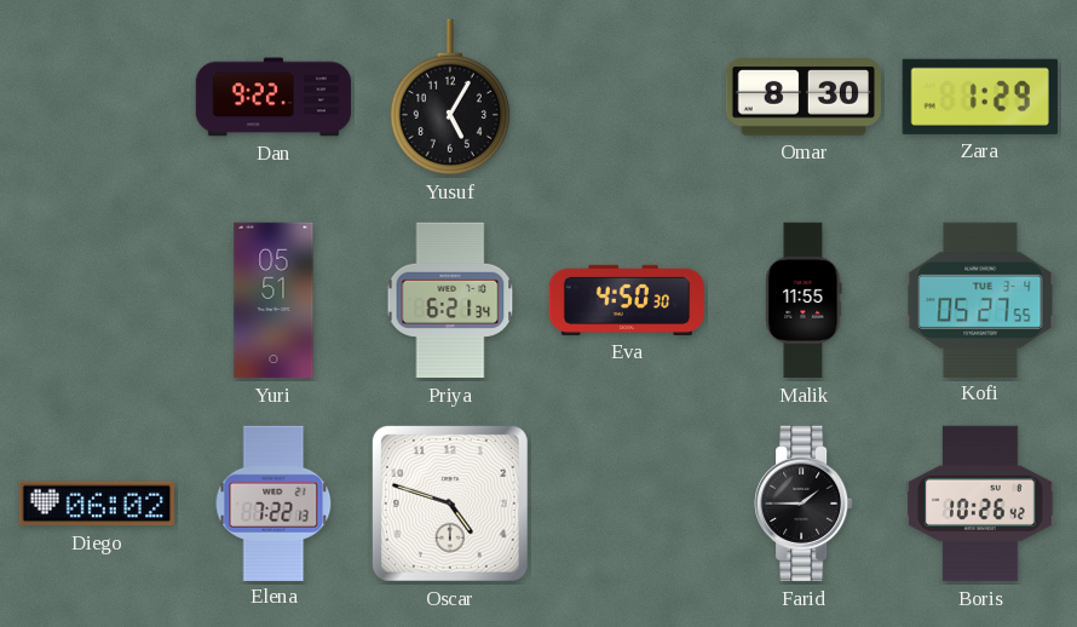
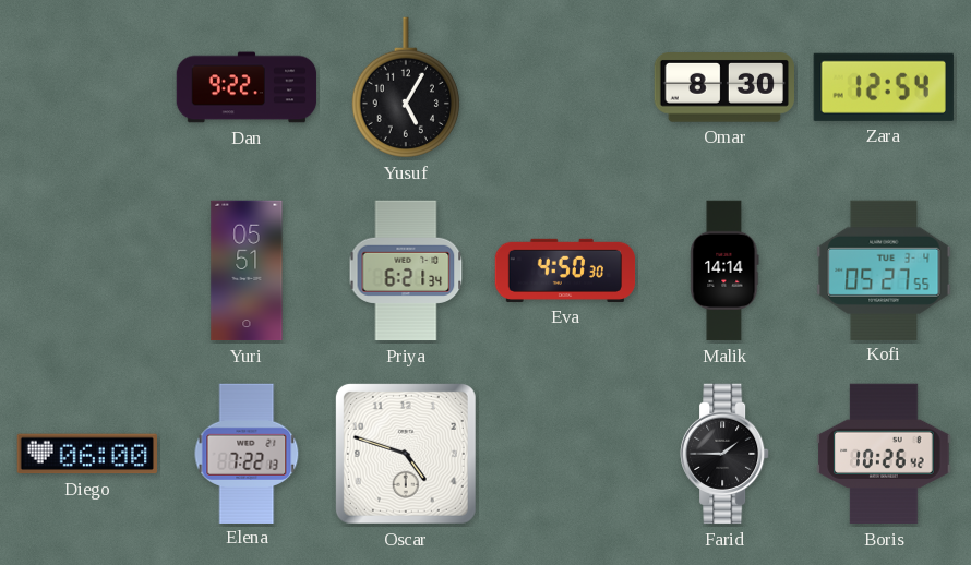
Zara: 1:29 -> 12:54 (884, 87)
Malik: 11:55 -> 14:14 (724, 271)
Diego: 06:02 -> 06:00 (86, 454)
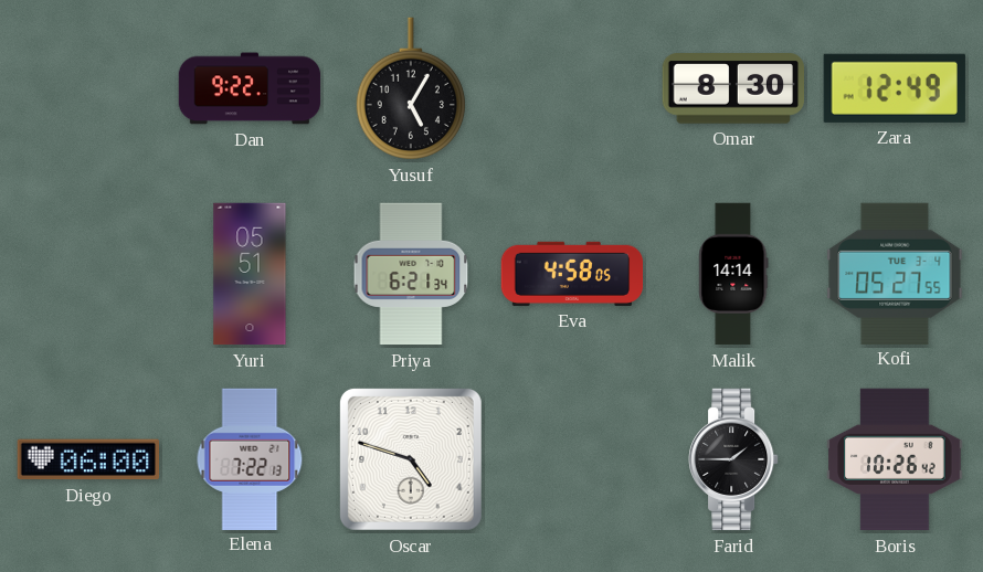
Zara: 12:54 -> 12:49 (895, 88)
Eva: 4:50 -> 4:58 (572, 274)
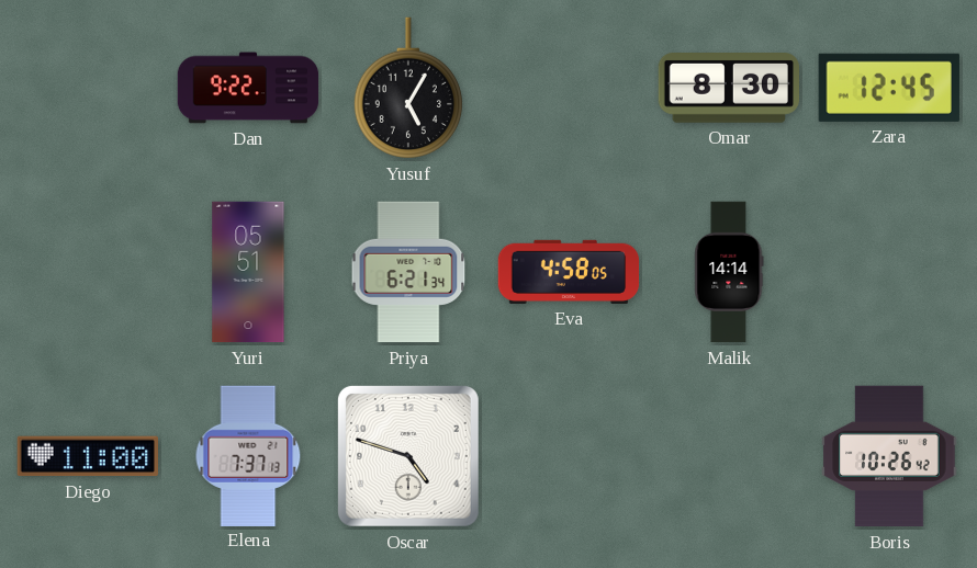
Zara: 12:49 -> 12:45 (889, 88)
Kofi: 05:27 -> none (895, 273)
Diego: 06:00 -> 11:00 (87, 456)
Elena: 7:22 -> 7:37 (248, 455)
Farid: 1:45 -> none (733, 459)
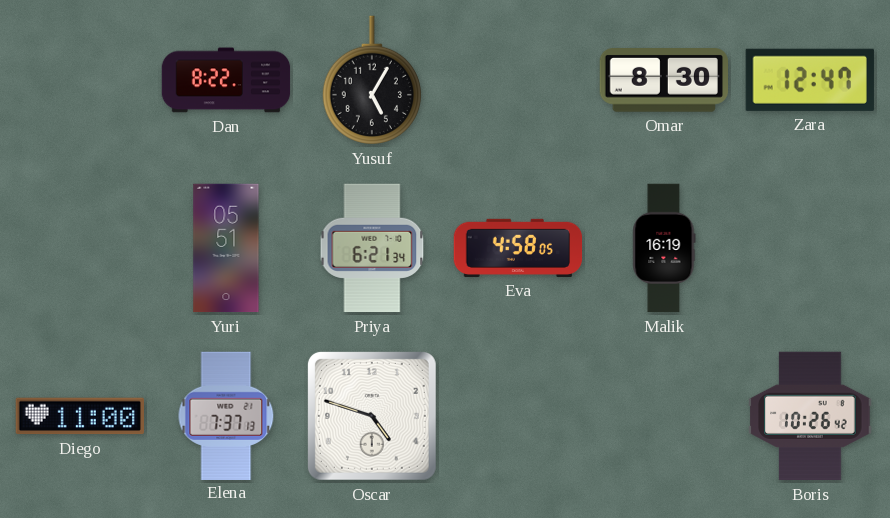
Dan: 9:22 -> 8:22 (226, 80)
Zara: 12:45 -> 12:47 (810, 80)
Malik: 14:14 -> 16:19 (664, 248)
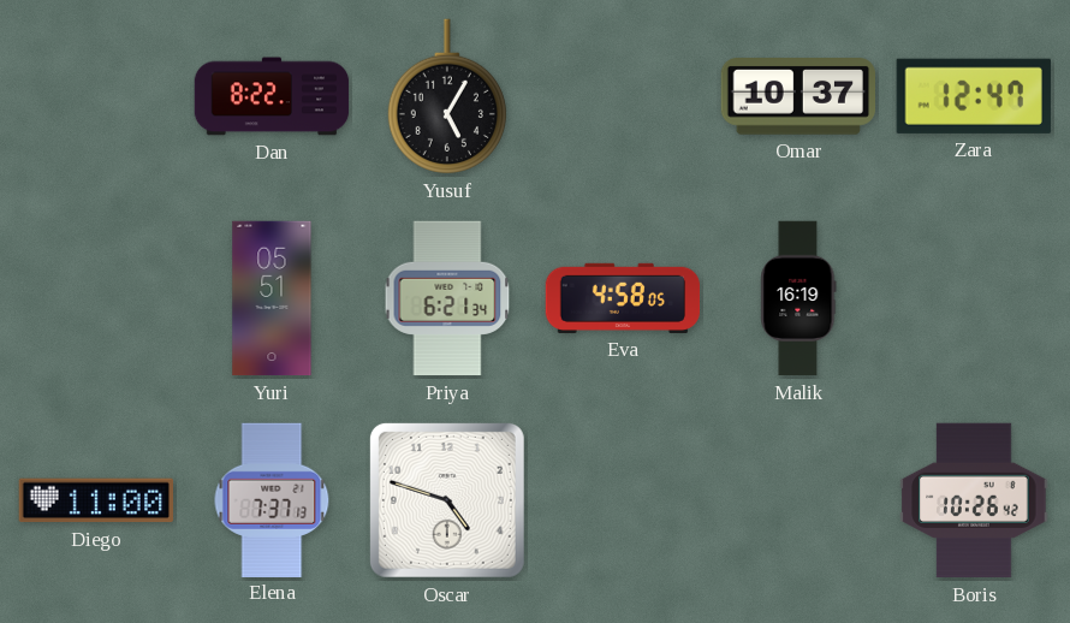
Omar: 8:30 -> 10:37 (797, 97)
